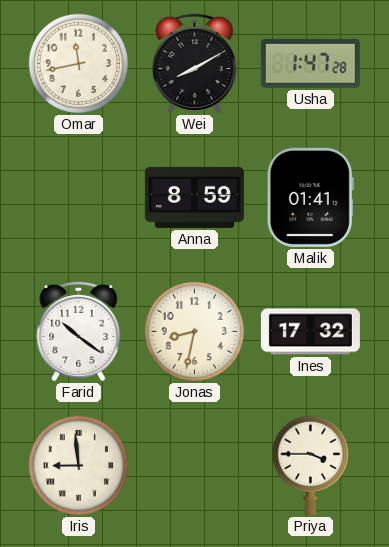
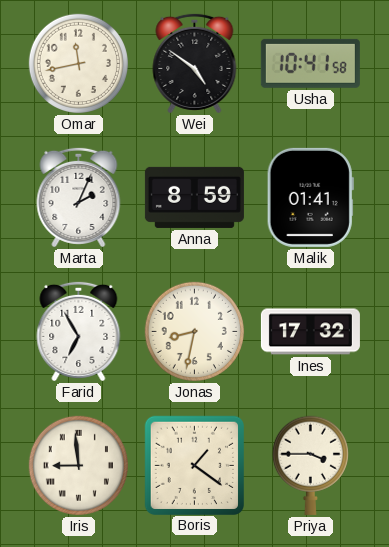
Wei: 8:10 -> 4:51 (195, 63)
Usha: 1:47 -> 10:41 (310, 63)
Marta: none -> 2:04 (79, 197)
Farid: 10:21 -> 6:55 (79, 331)
Boris: none -> 1:21 (194, 465)
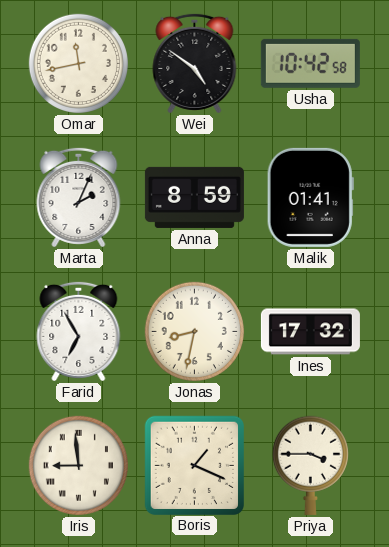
Usha: 10:41 -> 10:42 (310, 63)
Boris: 1:21 -> 1:19 (194, 465)
